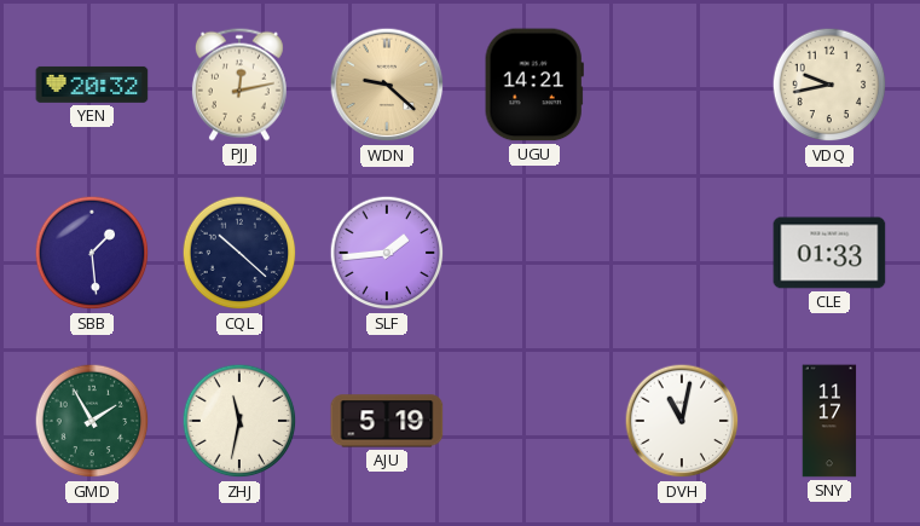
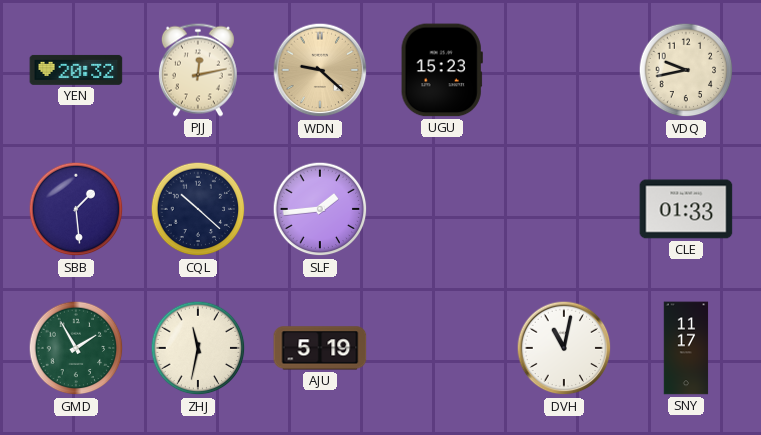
UGU: 14:21 -> 15:23 (442, 70)
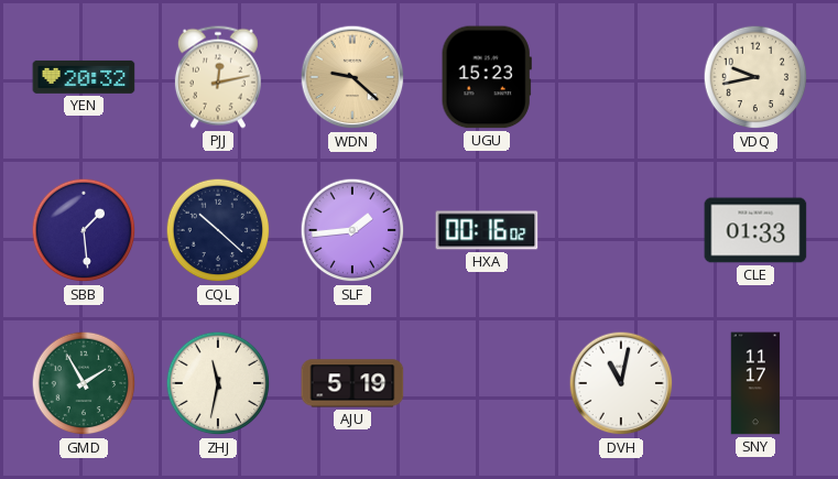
HXA: none -> 00:16 (487, 230)
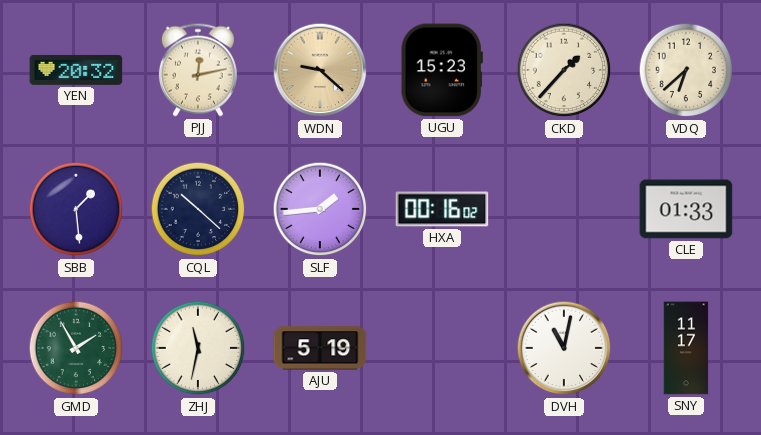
CKD: none -> 1:37 (564, 70)
VDQ: 9:43 -> 6:38 (686, 70)
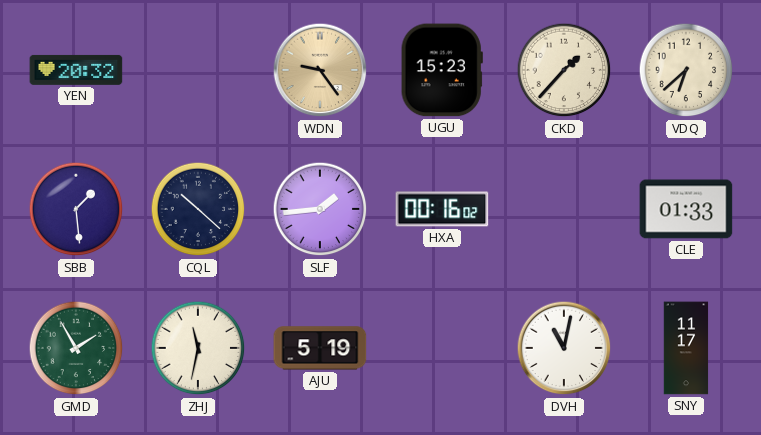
PJJ: 12:13 -> none (198, 70)
WDN: 9:22 -> 9:24 (320, 70)
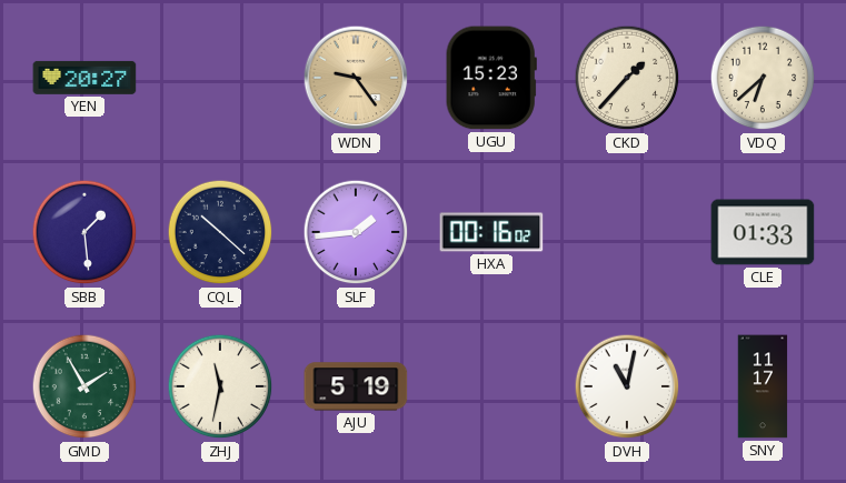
YEN: 20:32 -> 20:27 (84, 78)
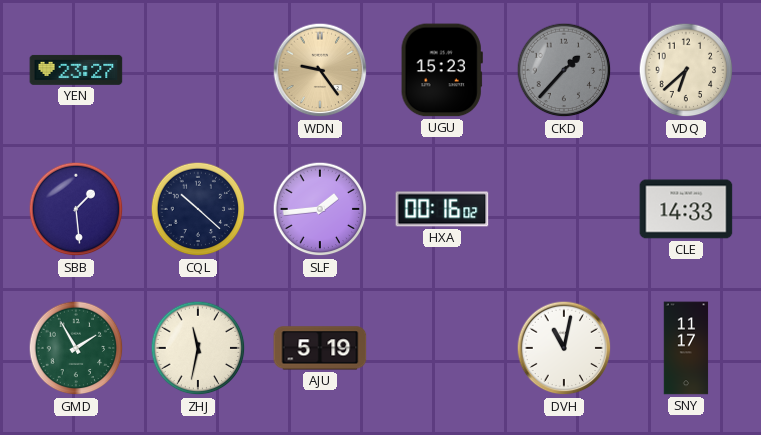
YEN: 20:27 -> 23:27 (76, 70)
CKD dial: cream -> grey (564, 70)
CLE: 01:33 -> 14:33 (686, 209)
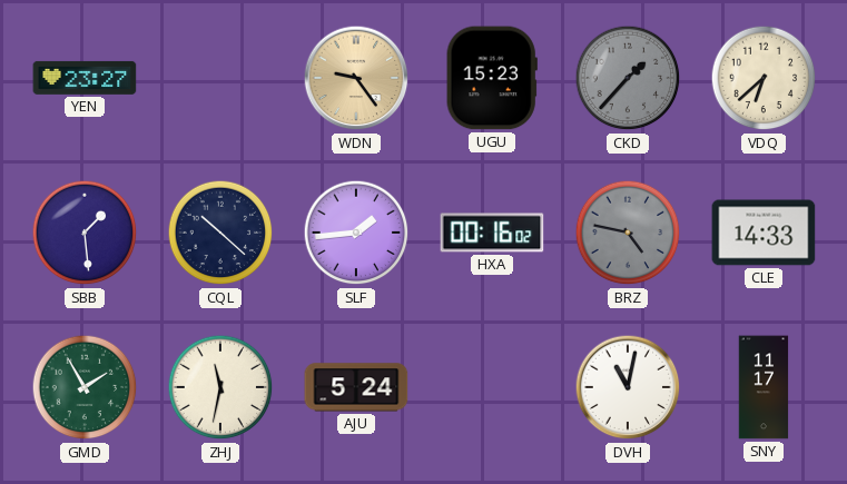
BRZ: none -> 4:47 (628, 233)
AJU: 5:19 -> 5:24 (356, 387)
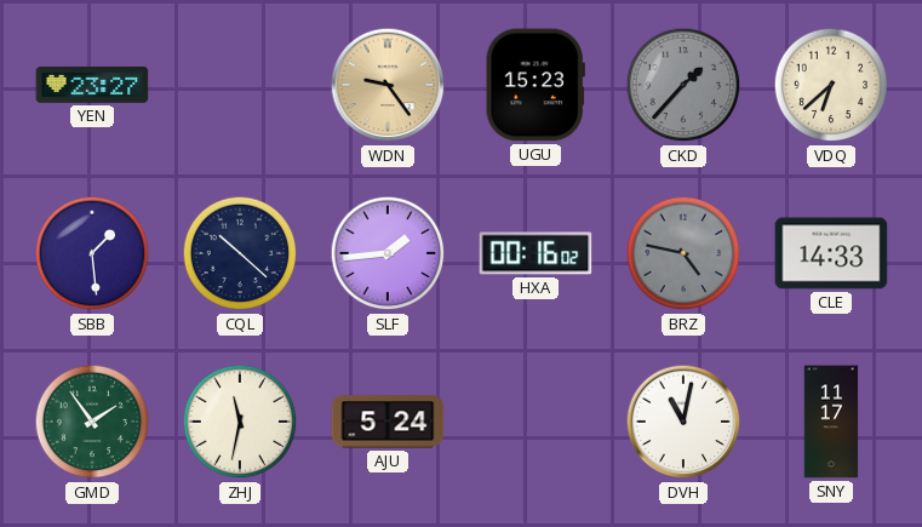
GMD: 1:55 -> 1:54 (92, 422)
